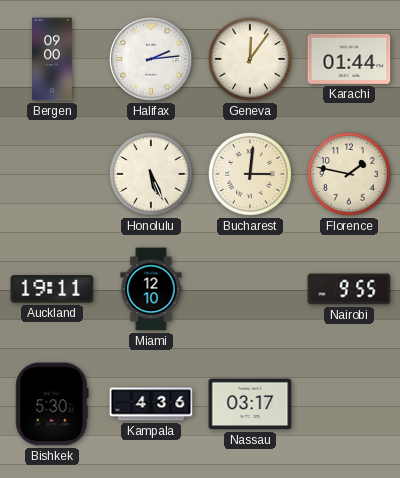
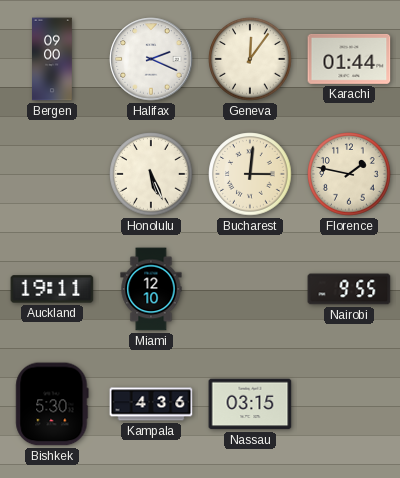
Halifax: 2:14 -> 2:19 (151, 59)
Nassau: 03:17 -> 03:15 (250, 404)
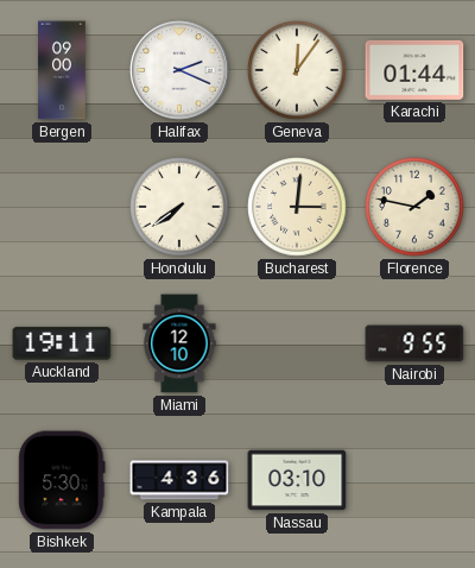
Honolulu: 5:26 -> 7:39 (179, 207)
Nassau: 03:15 -> 03:10 (297, 480)
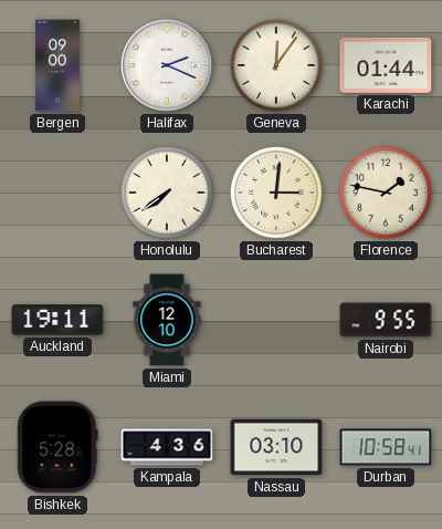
Bishkek: 5:30 -> 5:28 (57, 447)
Durban: none -> 10:58 (386, 447)
